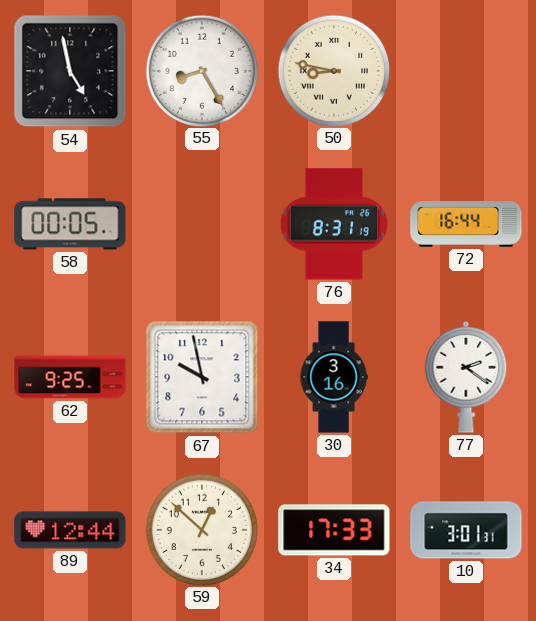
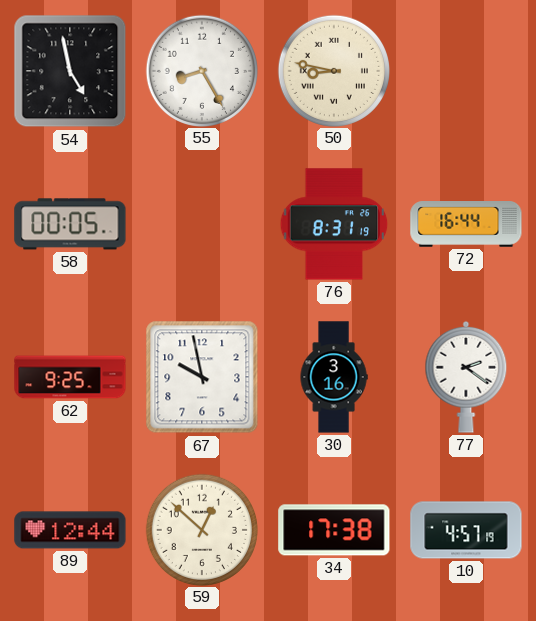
34: 17:33 -> 17:38 (334, 530)
10: 3:01 -> 4:57 (466, 530)
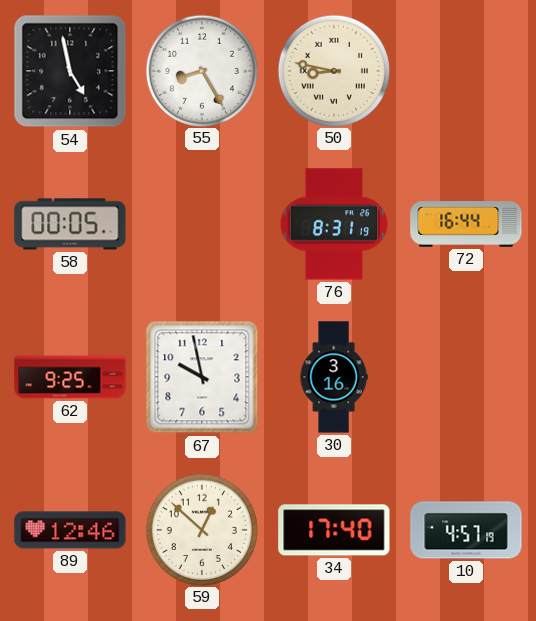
77: 2:21 -> none (466, 377)
89: 12:44 -> 12:46 (70, 530)
34: 17:38 -> 17:40 (334, 530)
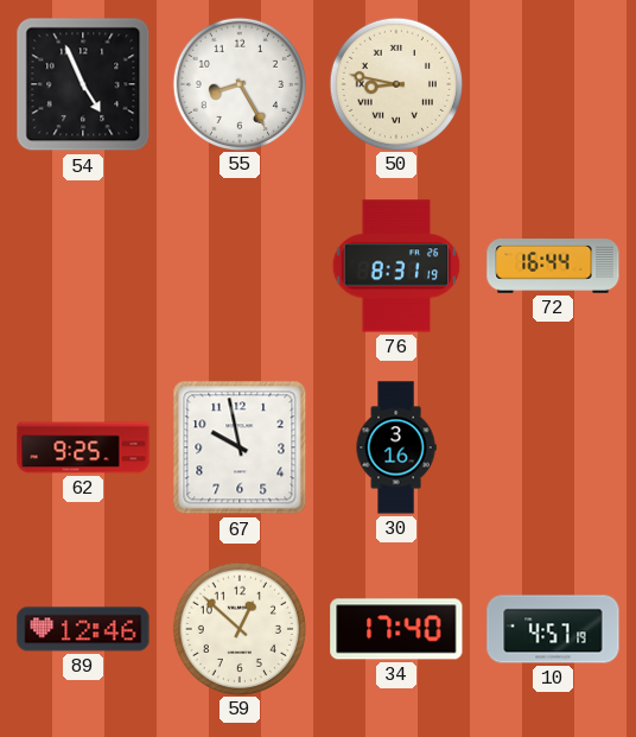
54: 4:58 -> 4:56 (83, 84)
58: 00:05 -> none (70, 224)
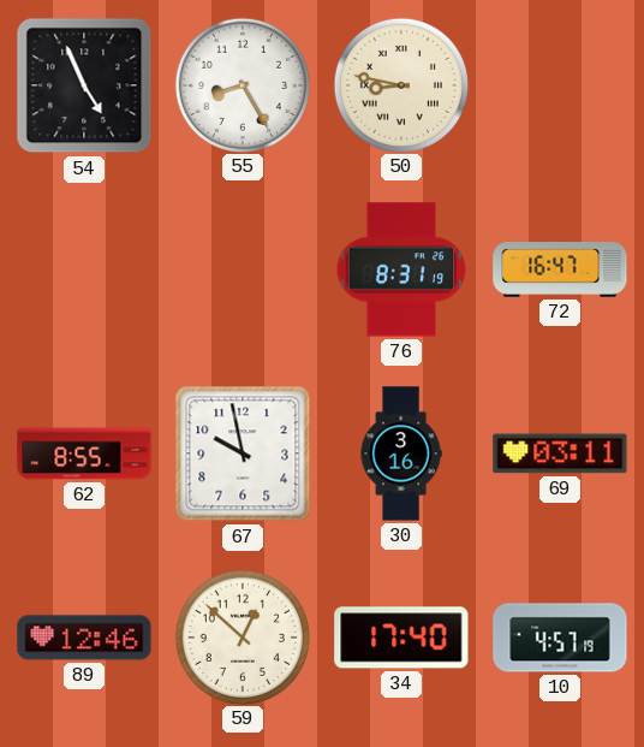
72: 16:44 -> 16:47 (560, 271)
62: 9:25 -> 8:55 (84, 453)
69: none -> 03:11 (560, 453)
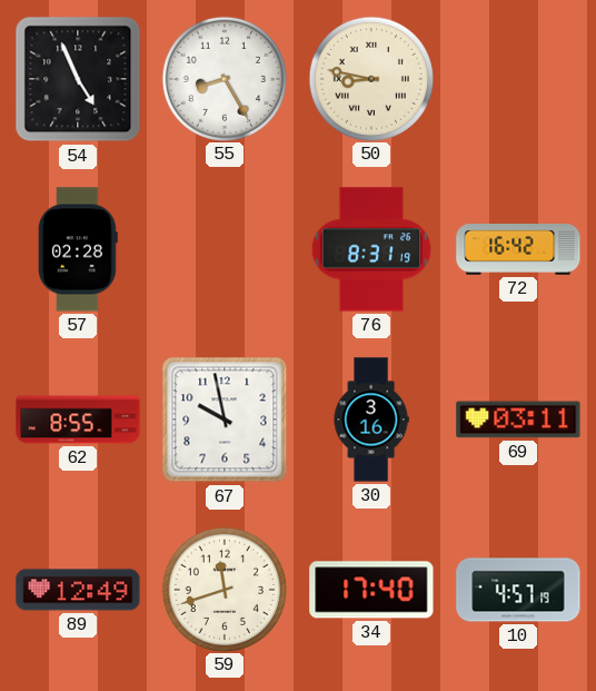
57: none -> 02:28 (78, 249)
72: 16:47 -> 16:42 (518, 250)
89: 12:46 -> 12:49 (78, 590)
59: 12:52 -> 11:42 (223, 589)
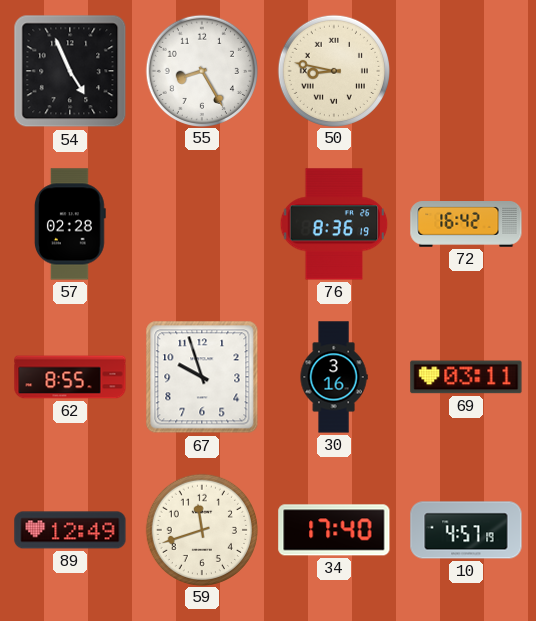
76: 8:31 -> 8:36 (334, 224)
67: 9:58 -> 9:57 (202, 377)
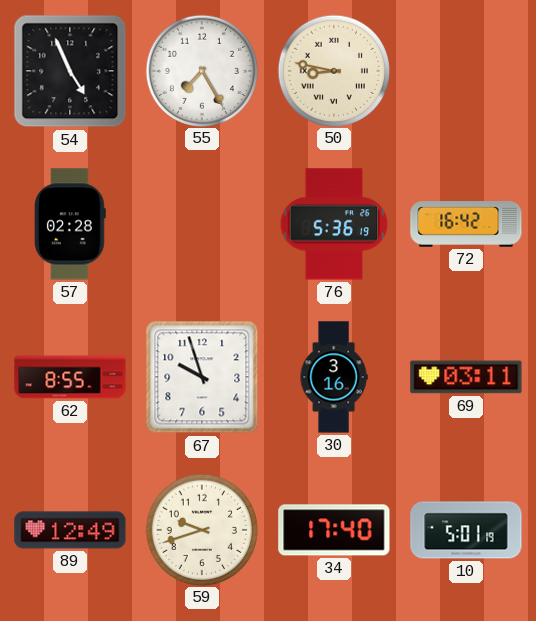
55: 8:25 -> 7:25 (201, 70)
76: 8:36 -> 5:36 (334, 224)
59: 11:42 -> 9:42 (201, 529)
10: 4:57 -> 5:01 (466, 530)
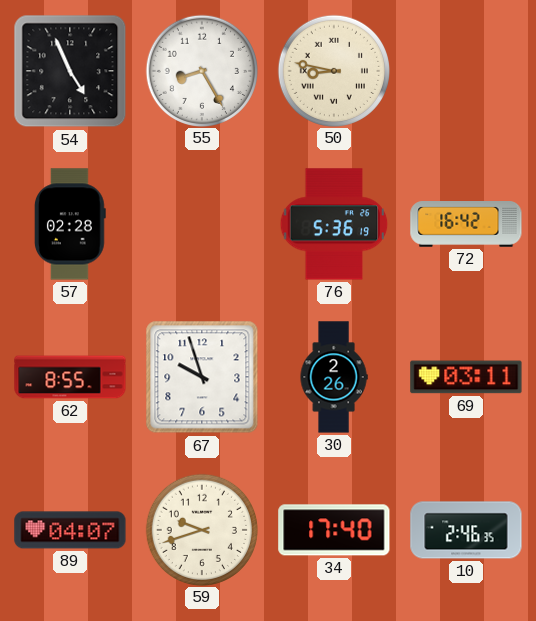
55: 7:25 -> 8:25 (201, 70)
30: 3:16 -> 2:26 (334, 377)
89: 12:49 -> 04:07 (70, 530)
10: 5:01 -> 2:46 (466, 530)
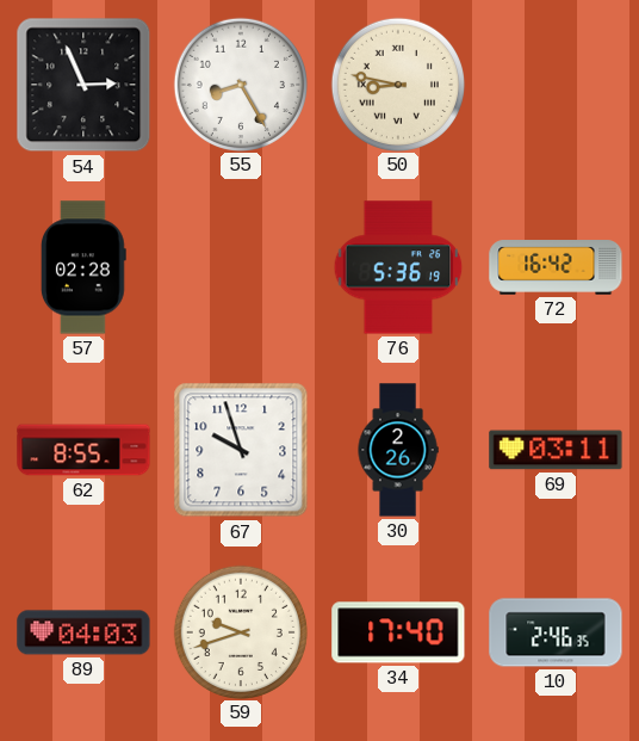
54: 4:56 -> 2:56 (83, 85)
89: 04:07 -> 04:03 (83, 632)
